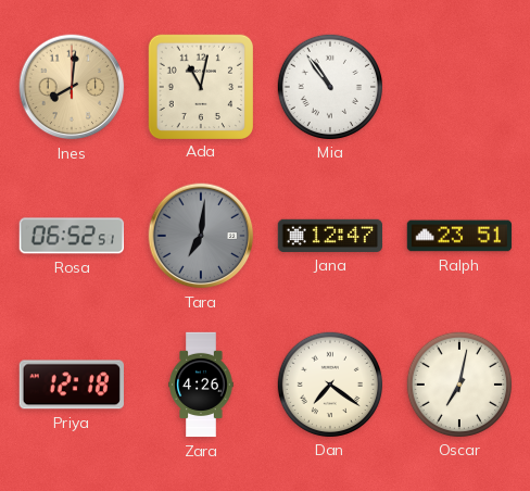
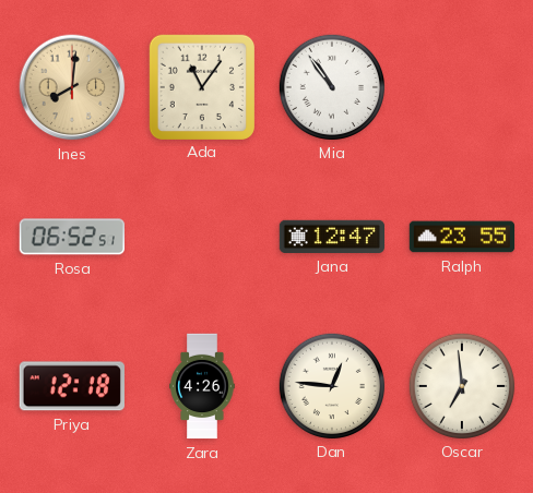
Ada: 11:02 -> 11:06 (201, 86)
Tara: 7:01 -> none (201, 236)
Ralph: 23:51 -> 23:55 (462, 237)
Dan: 7:21 -> 12:46 (331, 385)
Oscar: 7:02 -> 6:59 (461, 385)
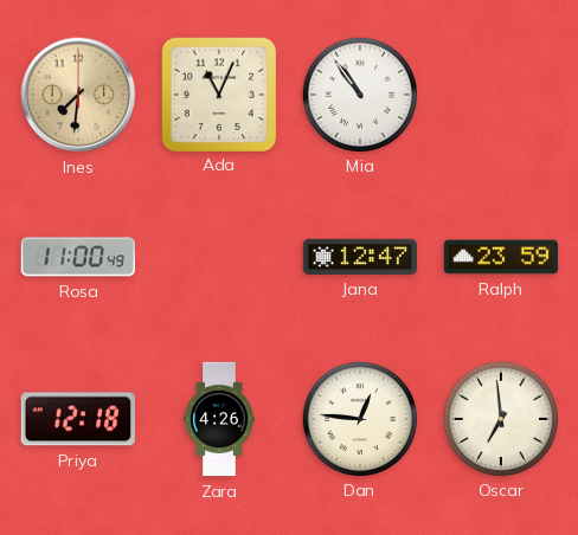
Ines: 8:01 -> 7:31 (78, 95)
Ada: 11:06 -> 11:04 (218, 94)
Rosa: 06:52 -> 11:00 (78, 257)
Ralph: 23:55 -> 23:59 (501, 257)
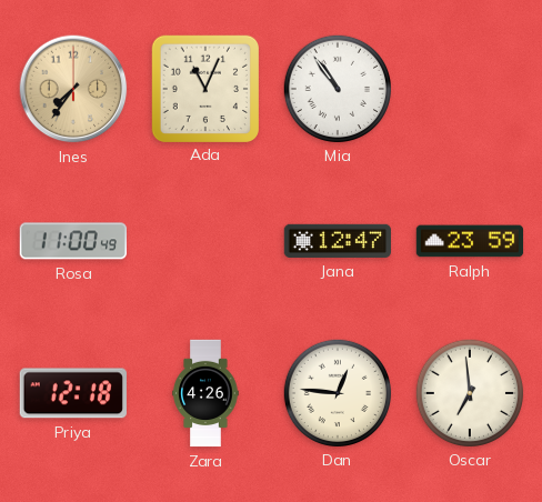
Ines: 7:31 -> 7:36 (73, 89)
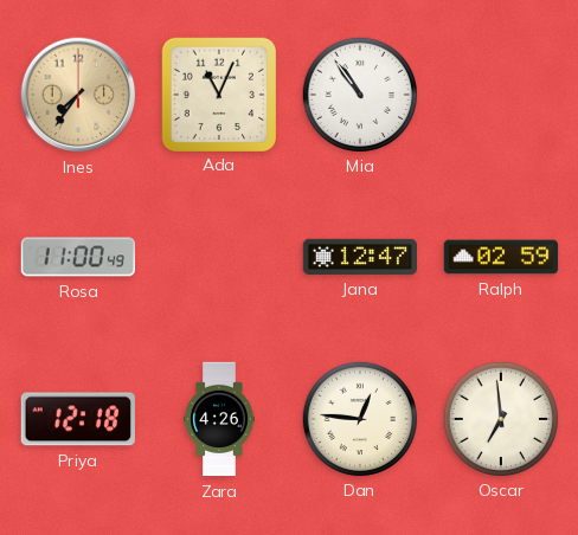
Ralph: 23:59 -> 02:59 (501, 257)
